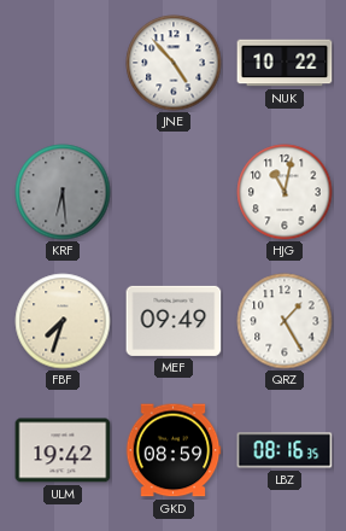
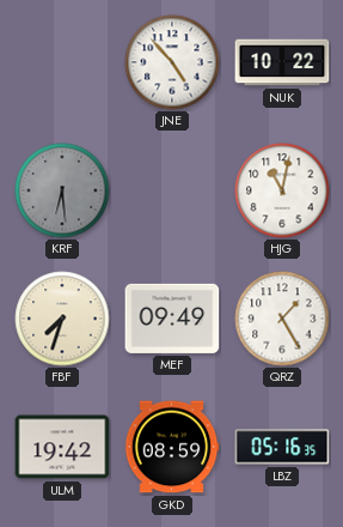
LBZ: 08:16 -> 05:16 (282, 447)
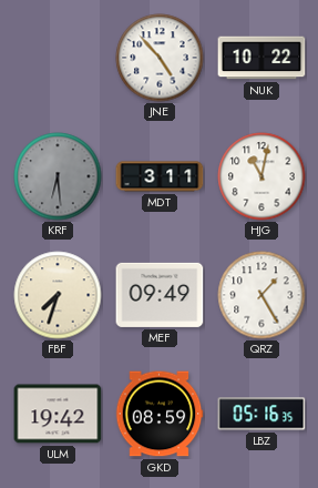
MDT: none -> 3:11 (160, 176)
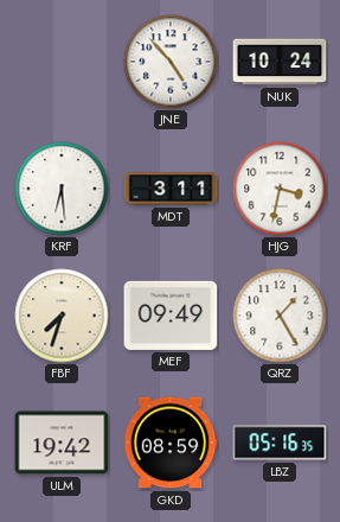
NUK: 10:22 -> 10:24 (280, 62)
KRF dial: grey -> white (62, 189)
HJG: 11:02 -> 3:32 (280, 189)
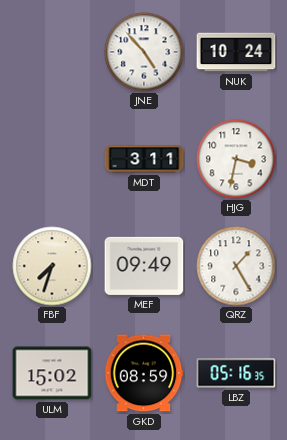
KRF: 6:29 -> none (62, 189)
ULM: 19:42 -> 15:02 (52, 373)
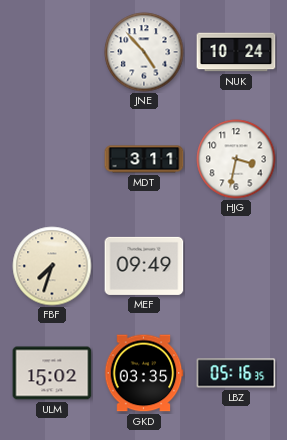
QRZ: 1:25 -> none (236, 266)
GKD: 08:59 -> 03:35 (144, 373)
